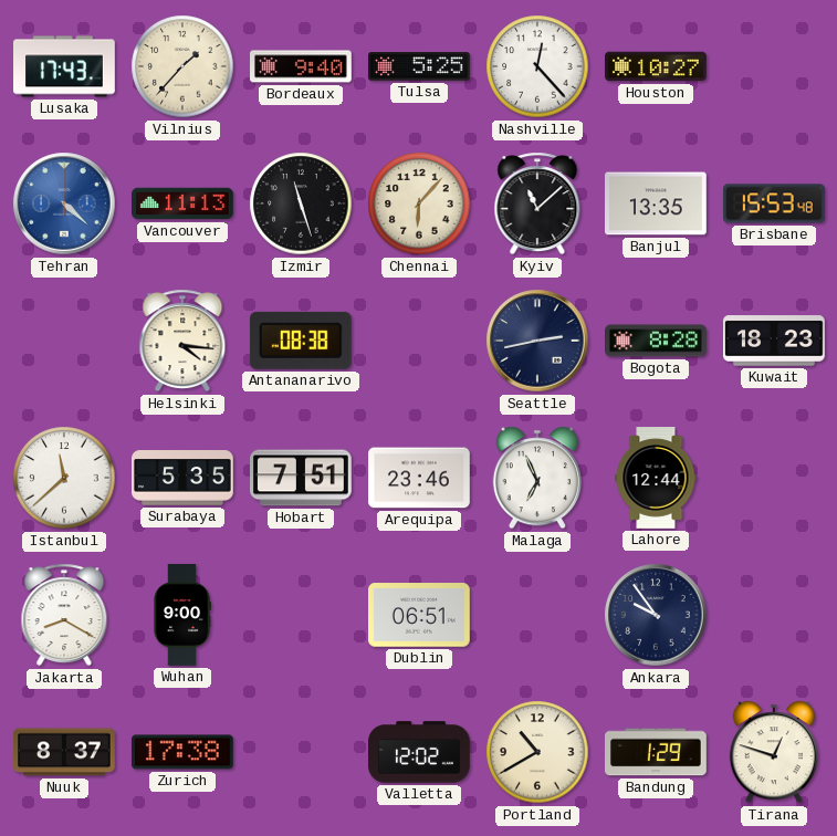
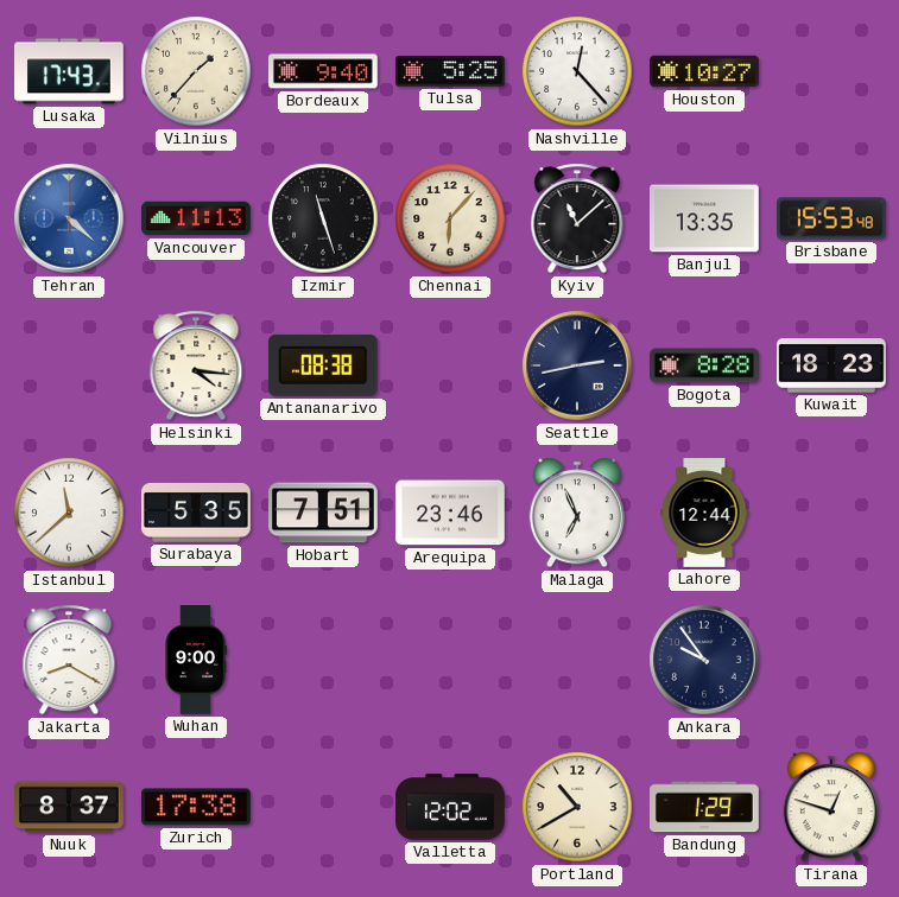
Dublin: 06:51 -> none (420, 615)
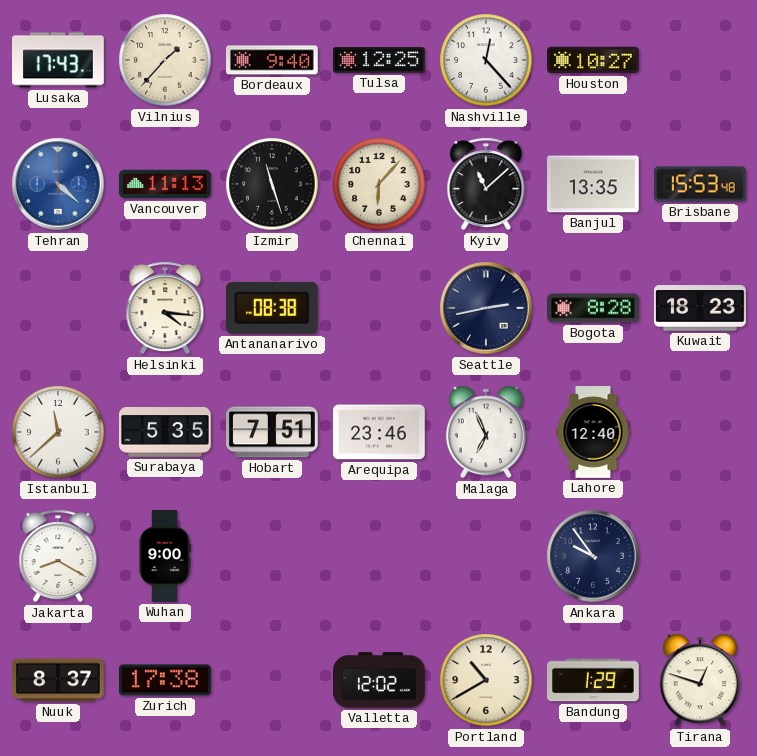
Tulsa: 5:25 -> 12:25 (380, 60)
Lahore: 12:44 -> 12:40 (593, 433)
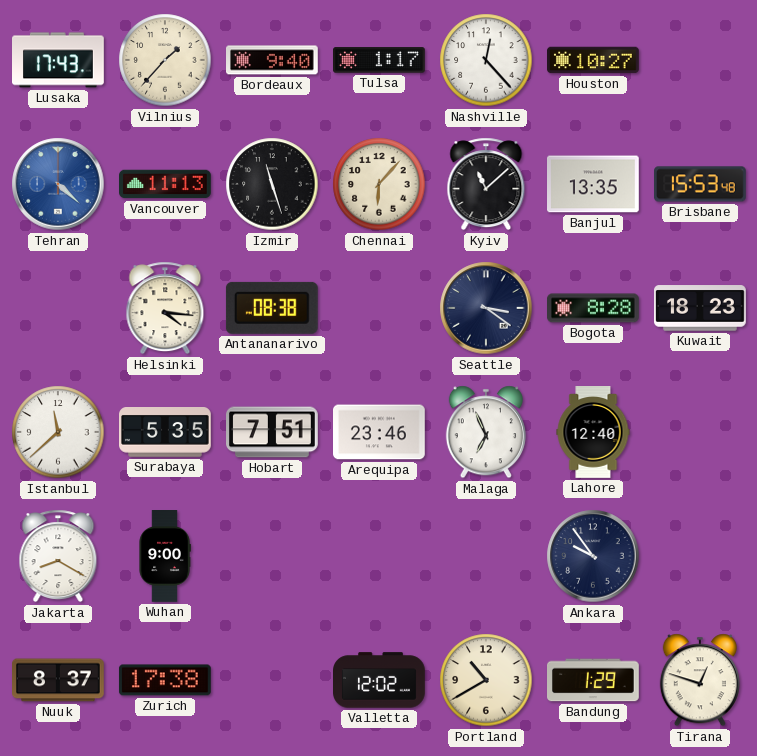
Tulsa: 12:25 -> 1:17 (380, 60)
Seattle: 2:43 -> 3:21 (486, 308)
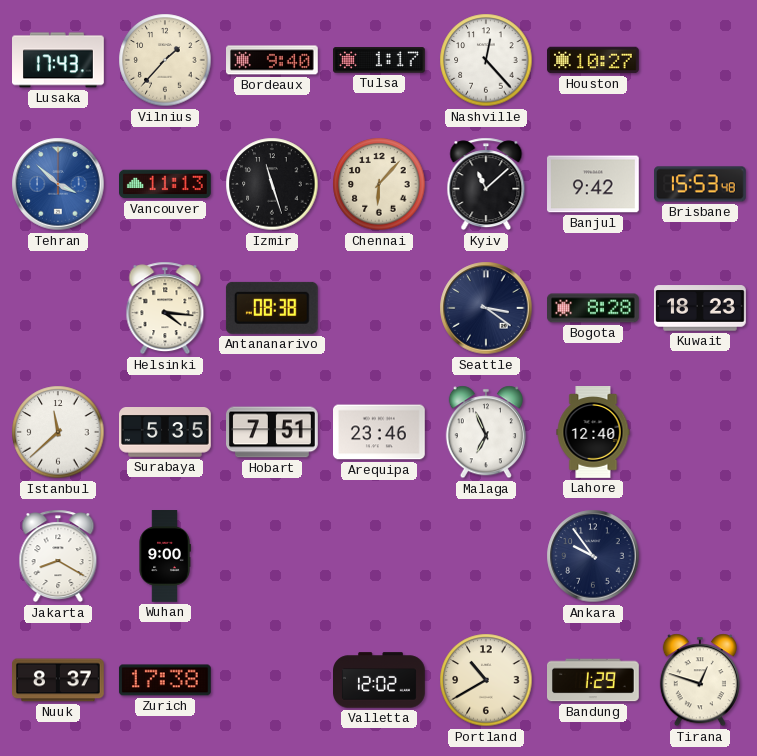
Tehran: 4:22 -> 3:52 (58, 184)
Banjul: 13:35 -> 9:42 (594, 184)
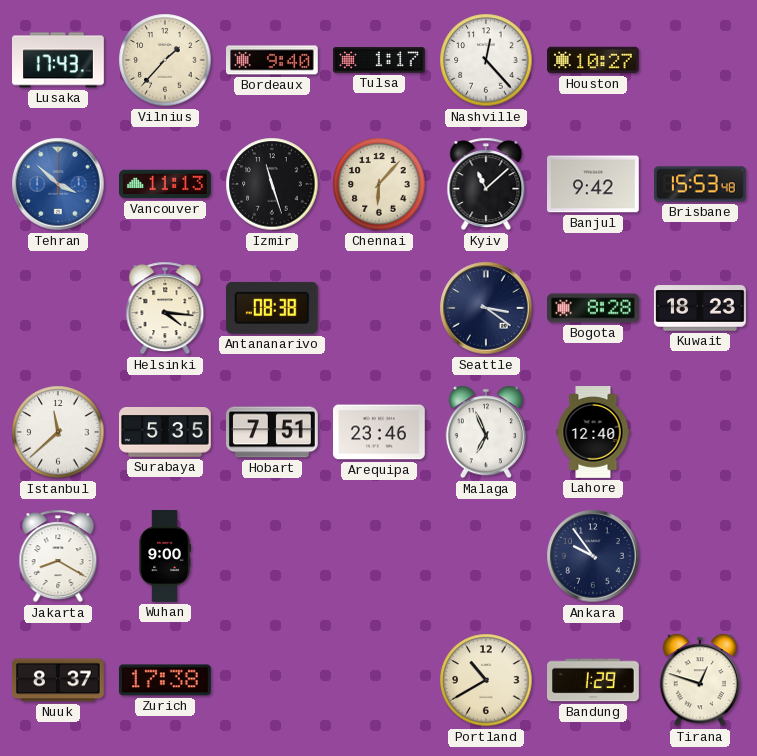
Valletta: 12:02 -> none (380, 680)
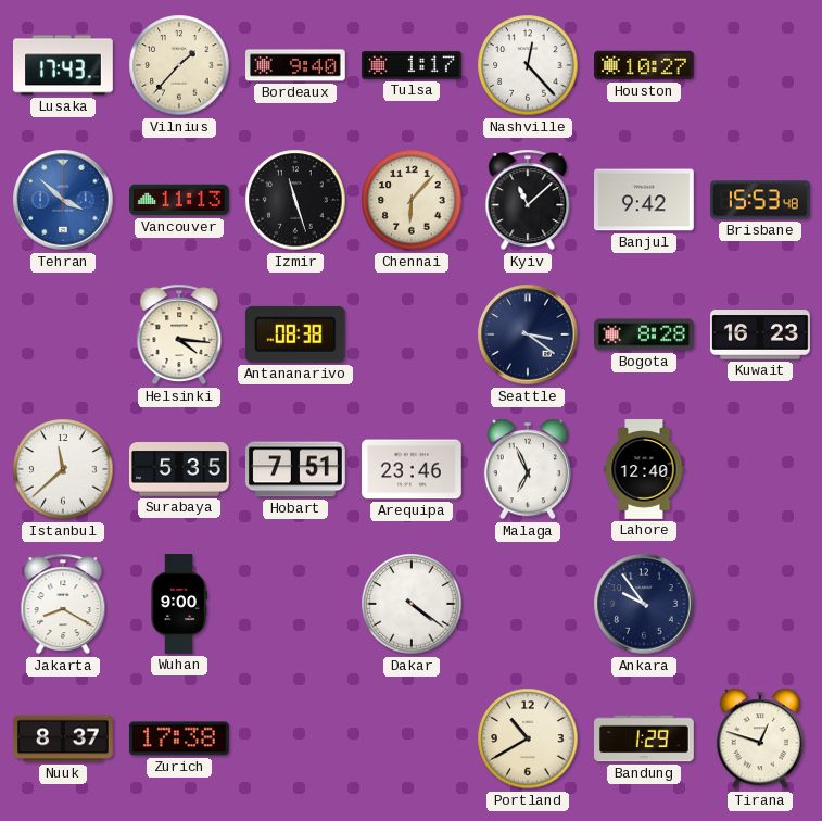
Kuwait: 18:23 -> 16:23 (761, 334)
Dakar: none -> 4:21 (412, 604)
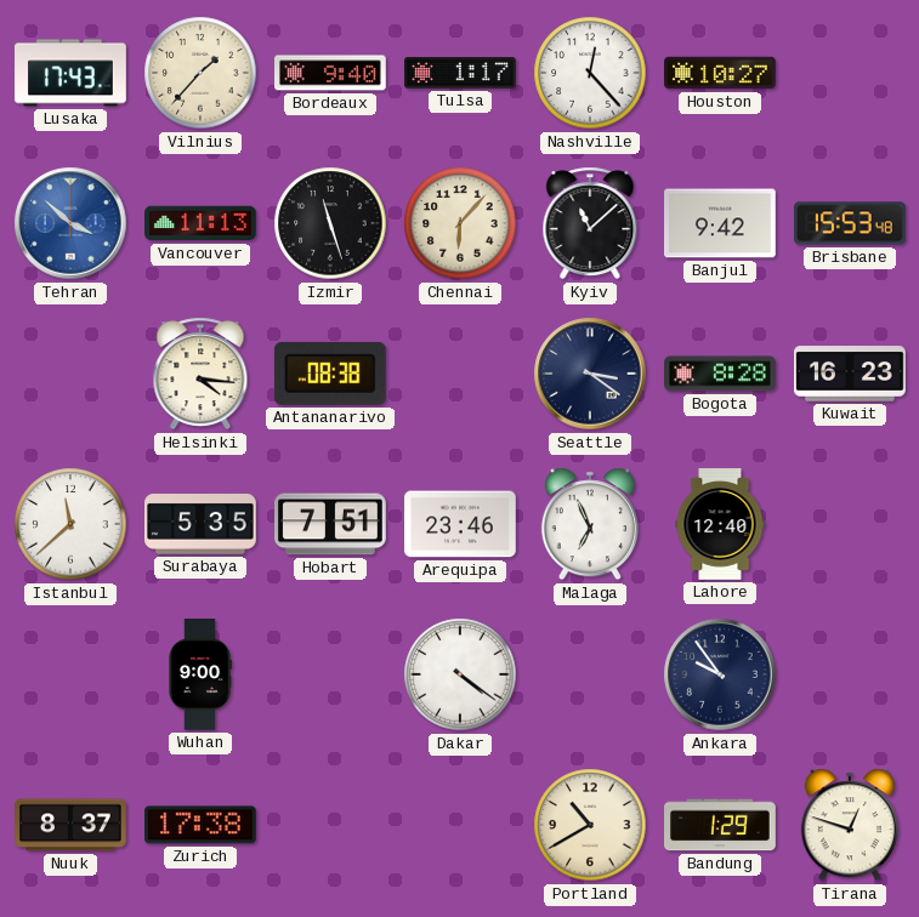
Jakarta: 8:20 -> none (63, 604)
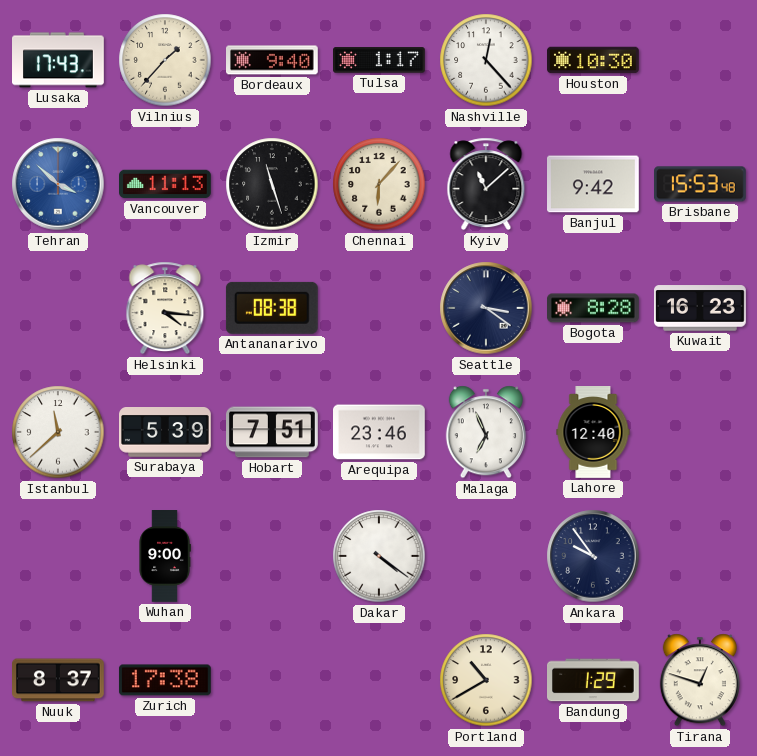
Houston: 10:27 -> 10:30 (594, 60)
Surabaya: 5:35 -> 5:39 (166, 433)
